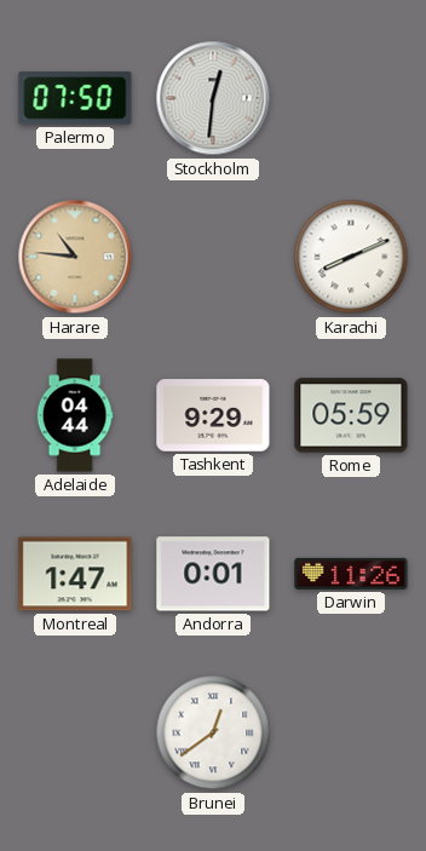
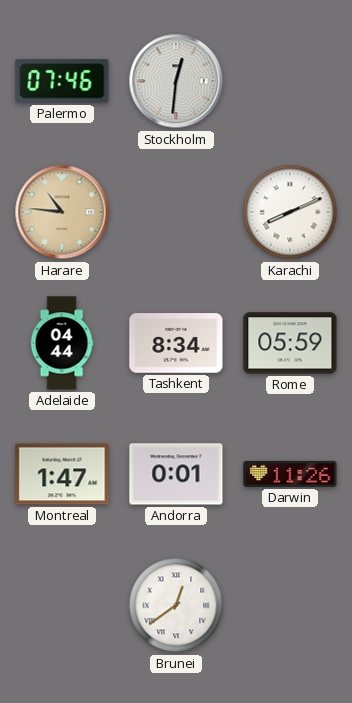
Palermo: 07:50 -> 07:46 (62, 81)
Tashkent: 9:29 -> 8:34 (176, 343)
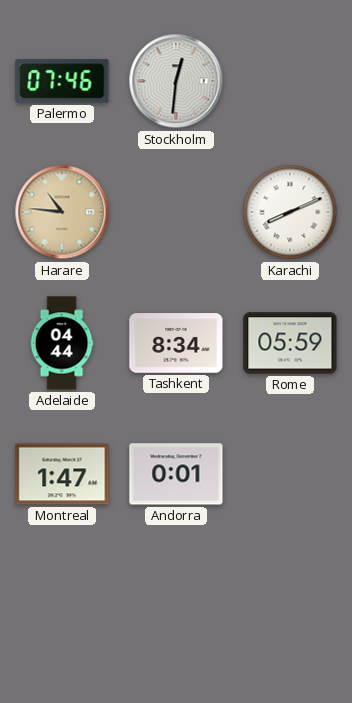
Darwin: 11:26 -> none (290, 474)
Brunei: 12:39 -> none (176, 605)
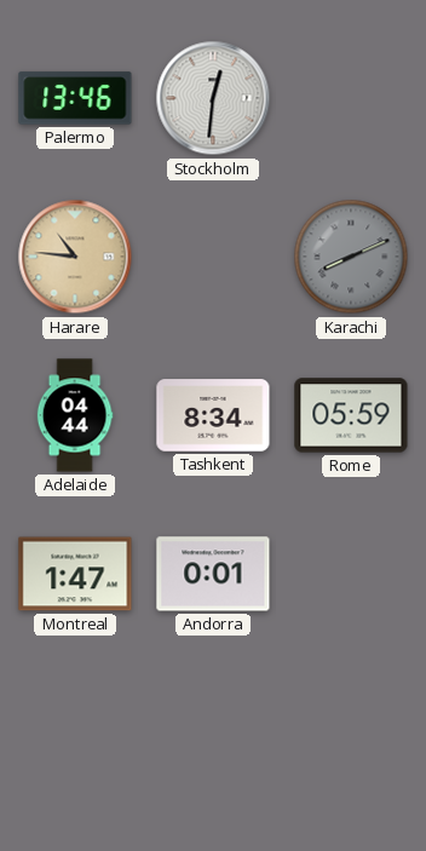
Palermo: 07:46 -> 13:46 (75, 98)
Karachi dial: white -> grey (351, 257)
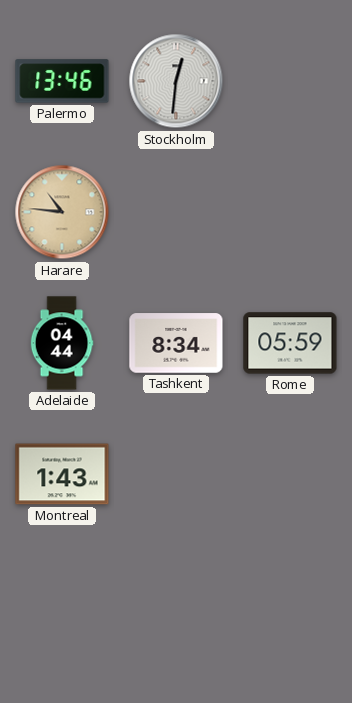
Karachi: 8:11 -> none (351, 257)
Montreal: 1:47 -> 1:43 (62, 474)
Andorra: 0:01 -> none (213, 574)
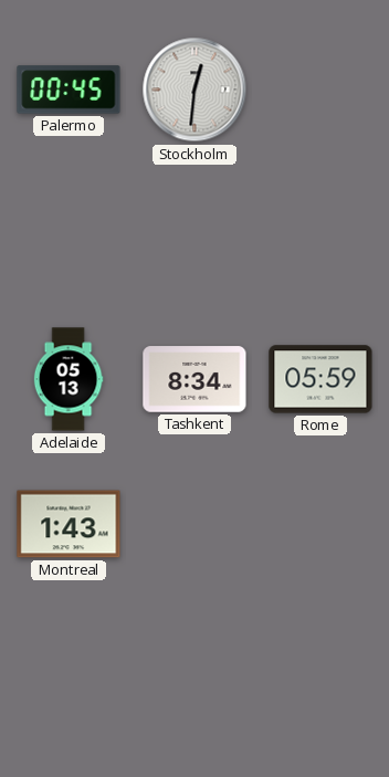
Palermo: 13:46 -> 00:45 (69, 90)
Harare: 10:46 -> none (62, 212)
Adelaide: 04:44 -> 05:13 (69, 379)
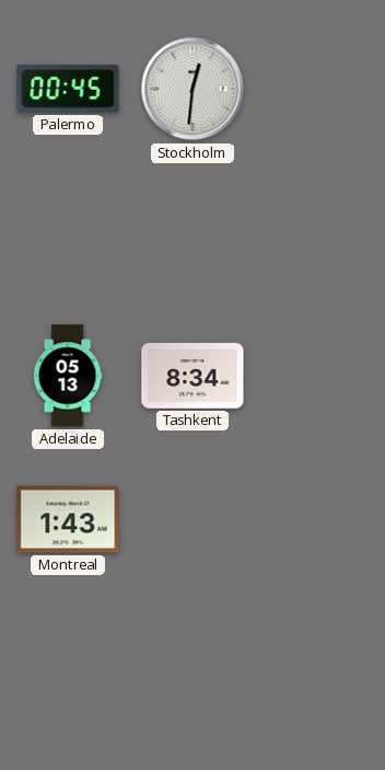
Rome: 05:59 -> none (320, 379)
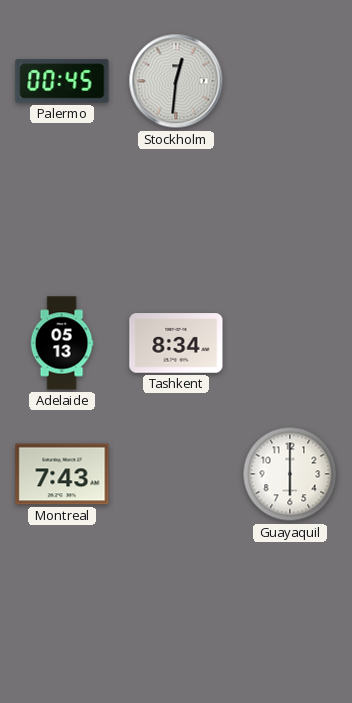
Montreal: 1:43 -> 7:43 (62, 474)
Guayaquil: none -> 6:00 (290, 474)
